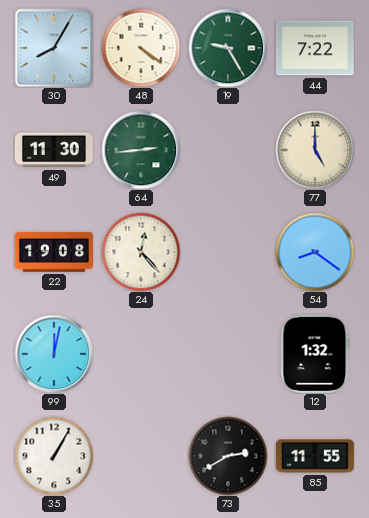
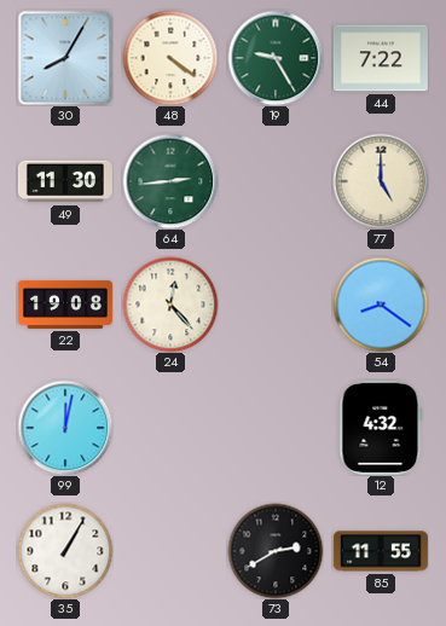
12: 1:32 -> 4:32 (381, 428)
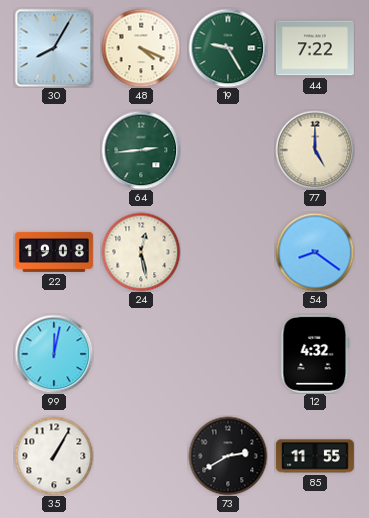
48: 4:21 -> 4:19 (141, 48)
49: 11:30 -> none (65, 181)
24: 12:23 -> 12:28 (141, 252)
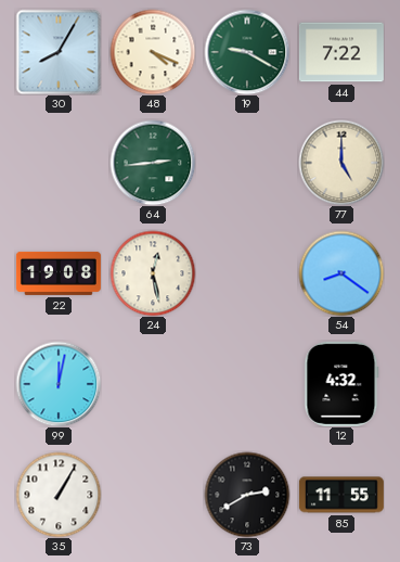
19: 9:25 -> 9:20 (247, 52)
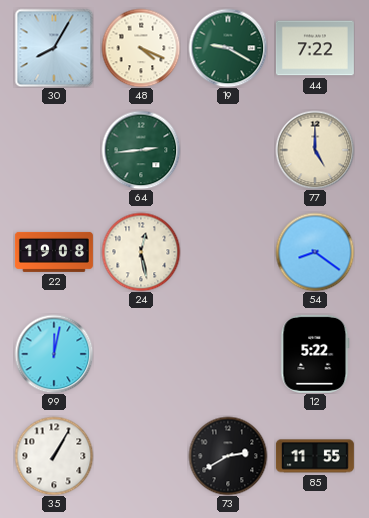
12: 4:32 -> 5:22 (315, 354)
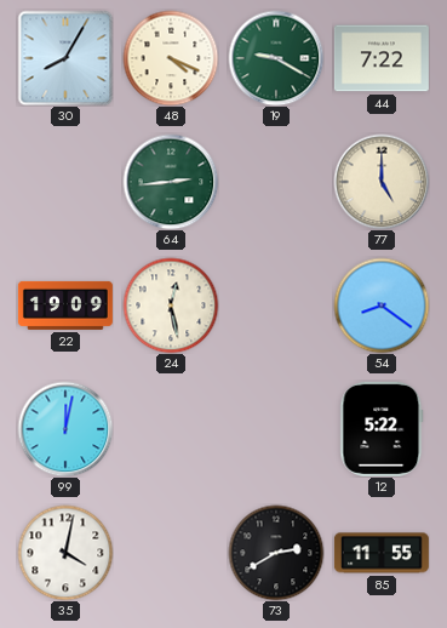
22: 19:08 -> 19:09 (65, 306)
35: 1:05 -> 4:02 (65, 553)
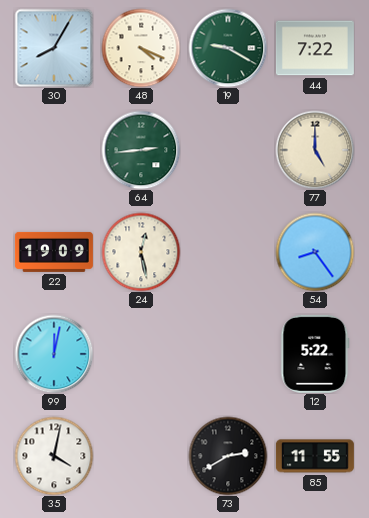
54: 8:21 -> 8:24 (315, 252)
